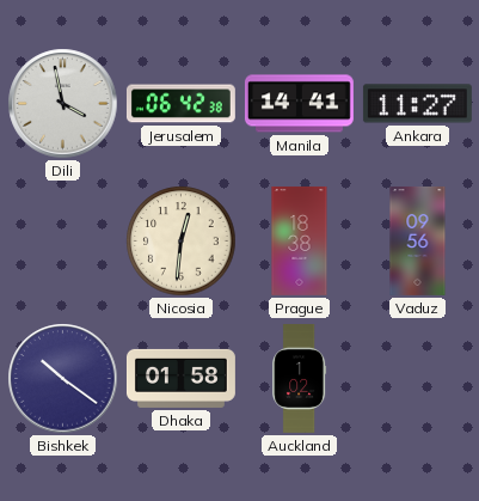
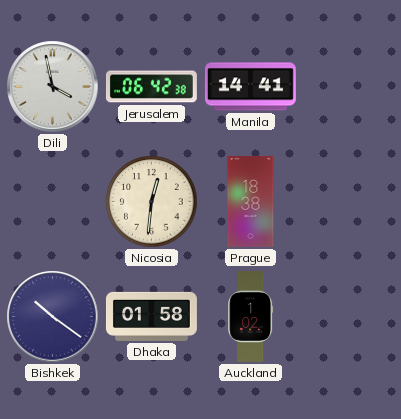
Ankara: 11:27 -> none (417, 104)
Vaduz: 09:56 -> none (418, 240)
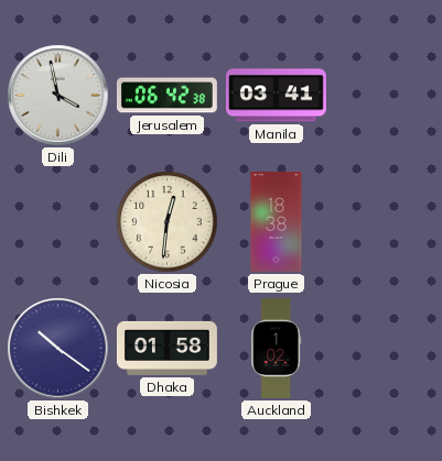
Manila: 14:41 -> 03:41 (276, 96)
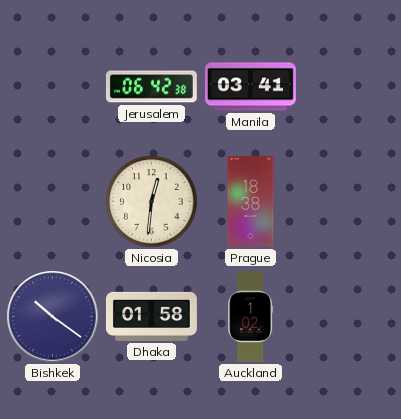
Dili: 3:58 -> none (58, 96)
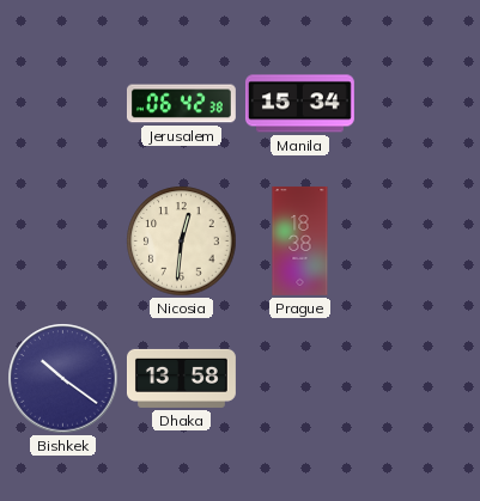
Manila: 03:41 -> 15:34 (299, 104)
Dhaka: 01:58 -> 13:58 (181, 378)
Auckland: 1:02 -> none (251, 317)
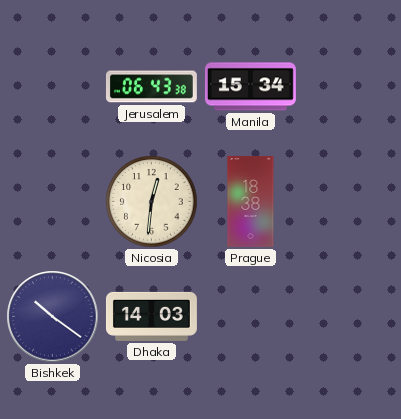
Jerusalem: 06:42 -> 06:43 (151, 87)
Dhaka: 13:58 -> 14:03 (151, 316)
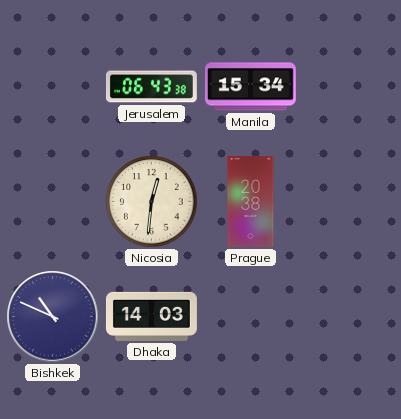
Prague: 18:38 -> 20:38 (251, 201)
Bishkek: 10:21 -> 10:49 (53, 317)
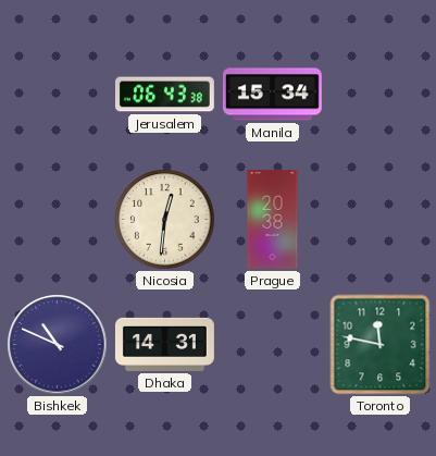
Dhaka: 14:03 -> 14:31 (164, 344)
Toronto: none -> 11:47 (381, 345)
